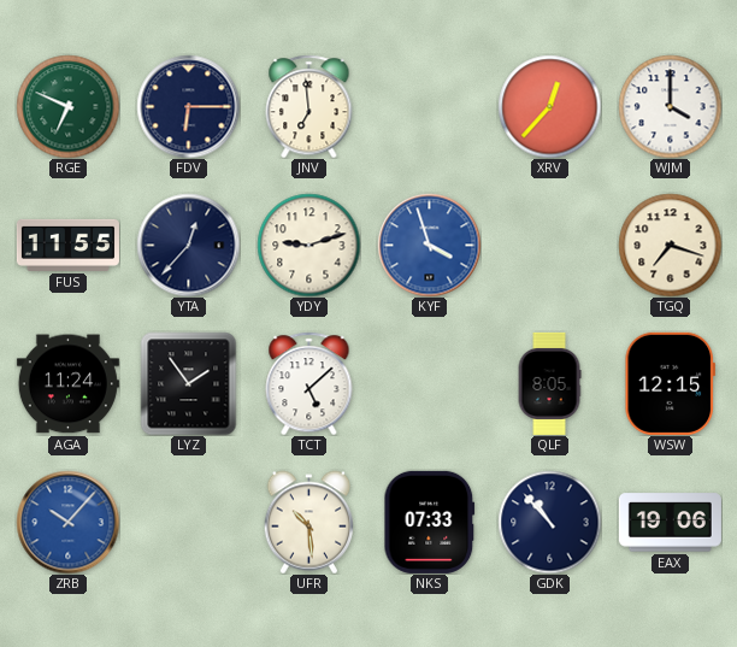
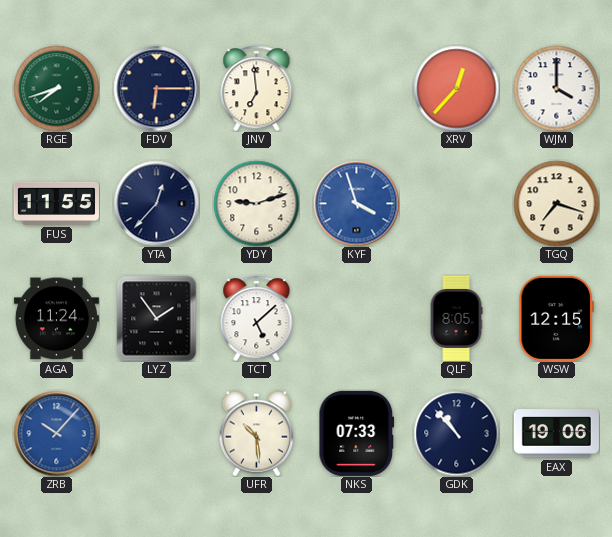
RGE: 6:49 -> 7:42 (56, 88)
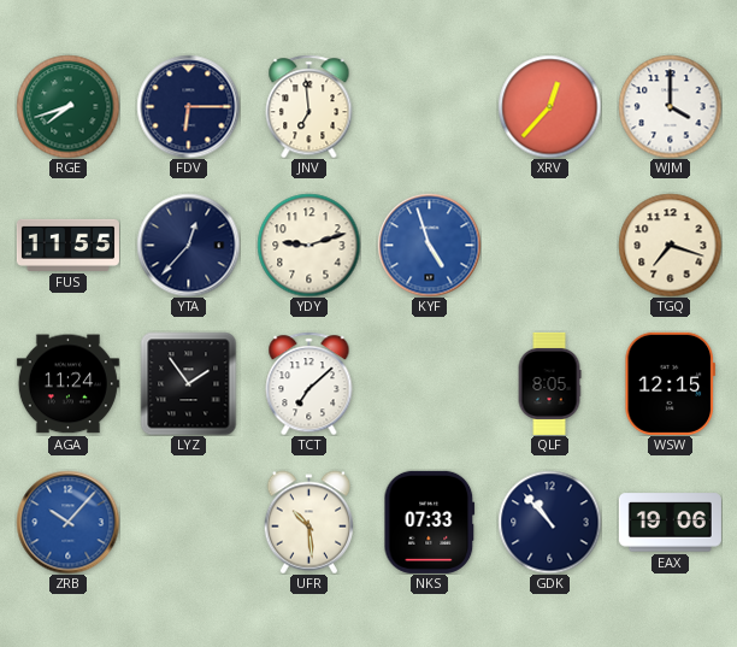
KYF: 3:57 -> 4:57 (429, 245)
TCT: 5:08 -> 7:08 (309, 383)
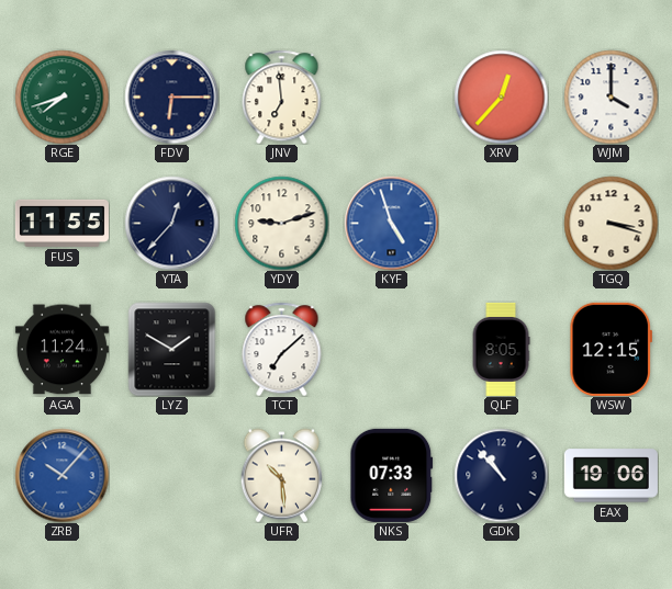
TGQ: 7:18 -> 3:18 (611, 223)
LYZ: 1:54 -> 1:50 (172, 349)
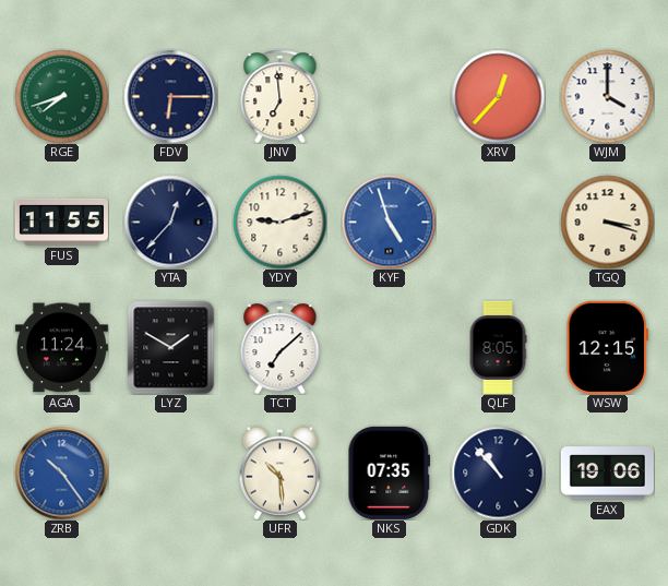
ZRB: 10:07 -> 10:24 (61, 473)
NKS: 07:33 -> 07:35 (390, 473)
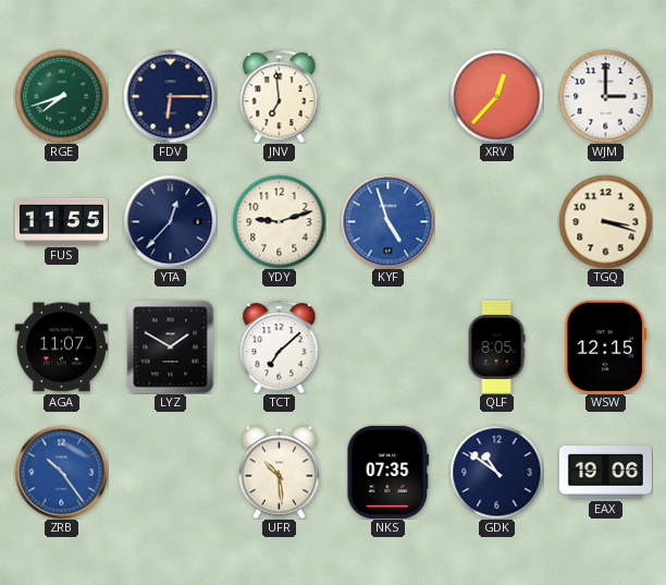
WJM: 4:00 -> 3:00 (605, 96)
AGA: 11:24 -> 11:07 (61, 348)
GDK: 10:53 -> 10:51 (496, 472)
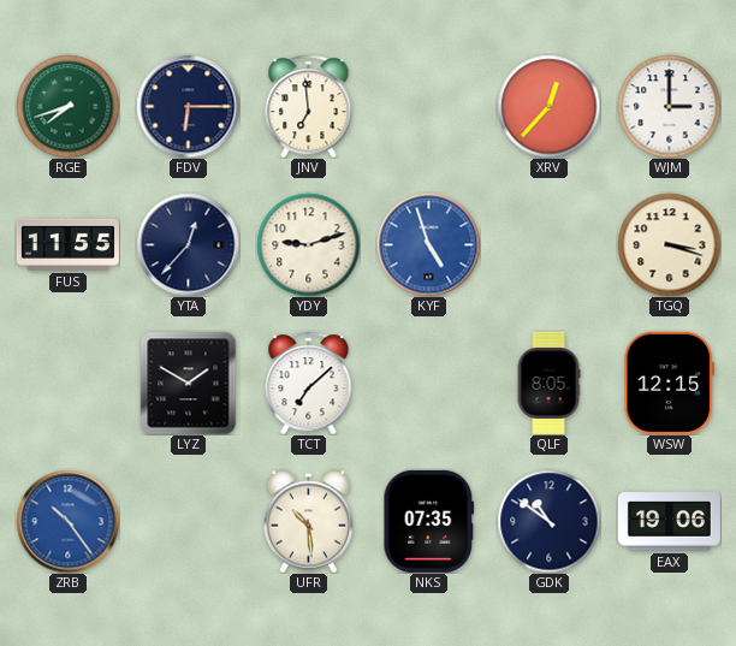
AGA: 11:07 -> none (61, 348)
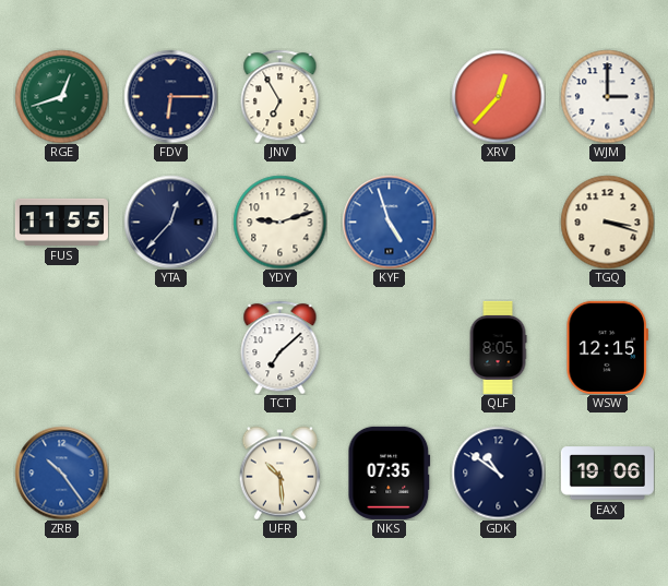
RGE: 7:42 -> 12:42 (61, 96)
JNV: 6:59 -> 6:55 (281, 96)
LYZ: 1:50 -> none (189, 383)
